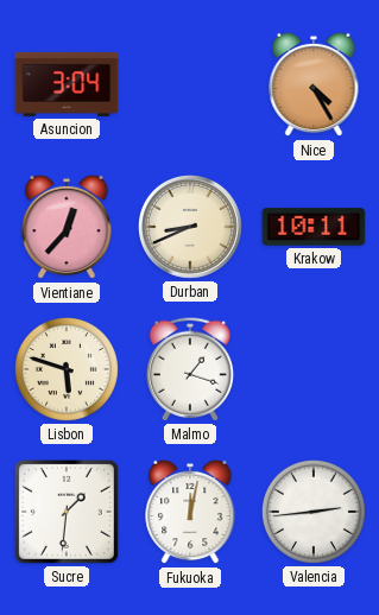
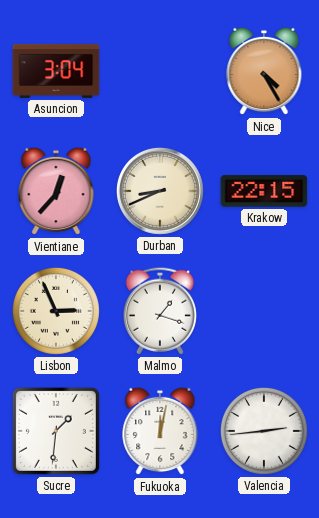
Krakow: 10:11 -> 22:15 (264, 191)
Lisbon: 5:48 -> 2:56 (56, 311)
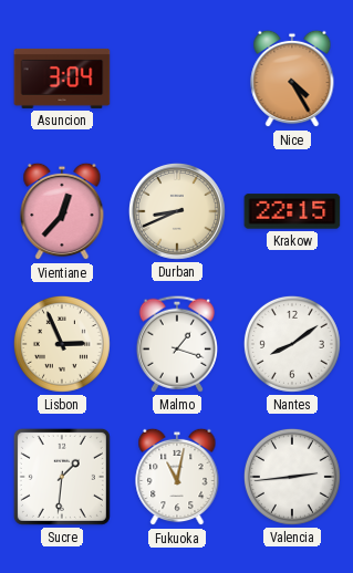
Nantes: none -> 8:09 (292, 344)
Fukuoka: 12:02 -> 11:02 (177, 477)
